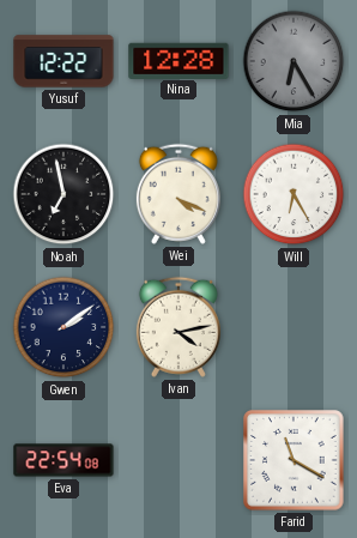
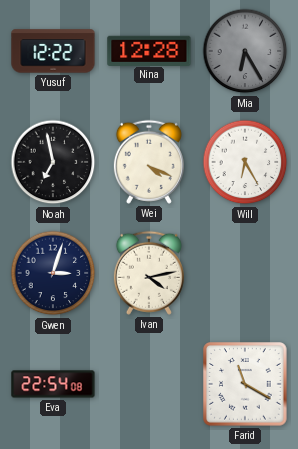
Gwen: 2:09 -> 3:03 (53, 273)
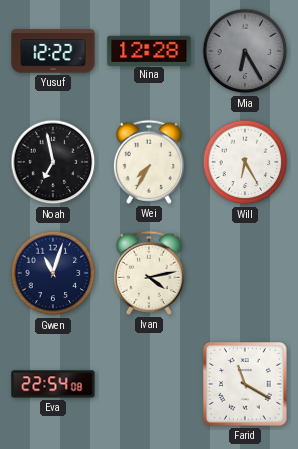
Wei: 4:19 -> 7:35 (149, 162)
Gwen: 3:03 -> 11:03 (53, 273)
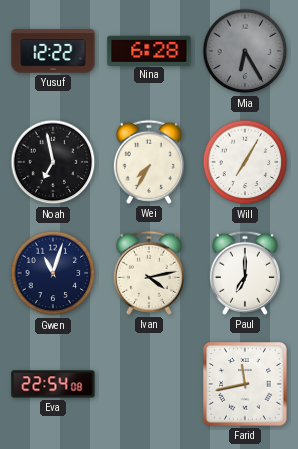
Nina: 12:28 -> 6:28 (149, 50)
Will: 6:25 -> 7:05 (245, 162)
Paul: none -> 7:00 (245, 273)
Farid: 11:20 -> 11:43 (245, 384)
